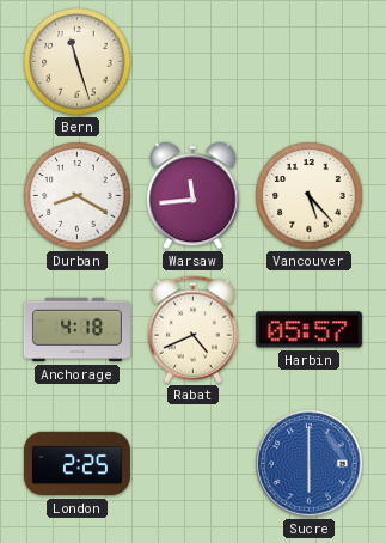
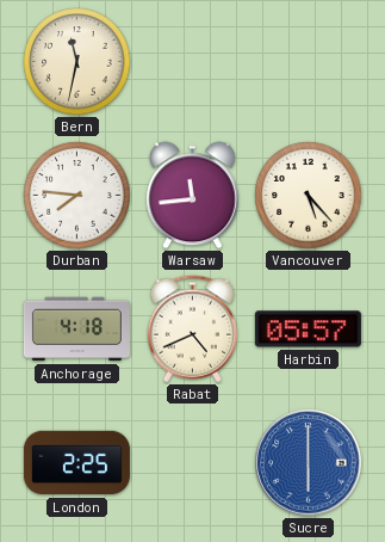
Bern: 11:27 -> 11:32 (77, 62)
Durban: 8:20 -> 7:46 (77, 196)
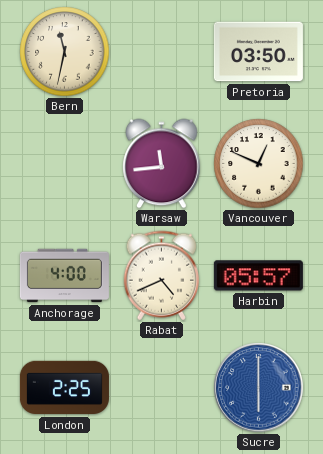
Pretoria: none -> 03:50 (258, 52)
Durban: 7:46 -> none (77, 196)
Vancouver: 5:23 -> 12:49 (259, 164)
Anchorage: 4:18 -> 4:00 (64, 276)
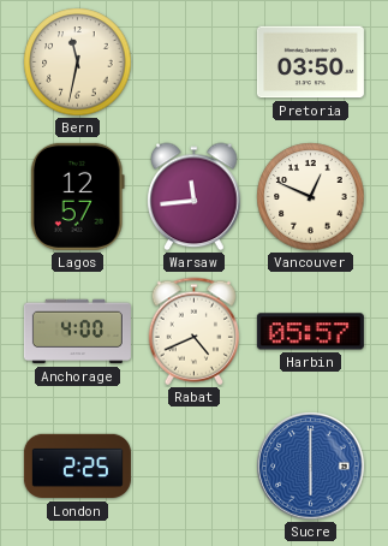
Lagos: none -> 12:57 (77, 196)
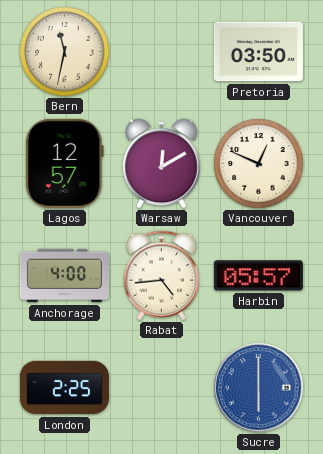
Warsaw: 11:44 -> 12:10 (162, 164)
Rabat: 4:41 -> 4:44 (162, 276)
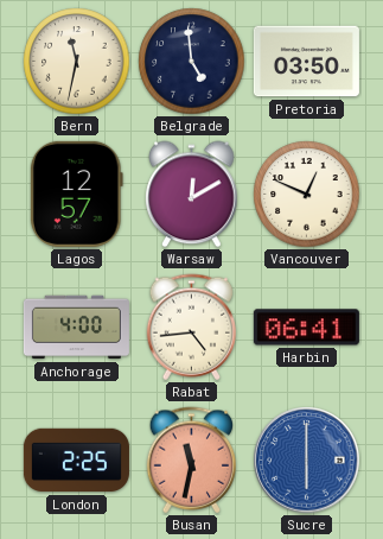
Belgrade: none -> 4:59 (192, 62)
Harbin: 05:57 -> 06:41 (306, 328)
Busan: none -> 11:32 (192, 461)
